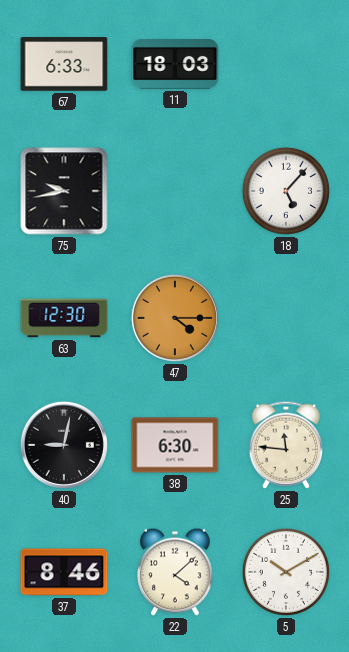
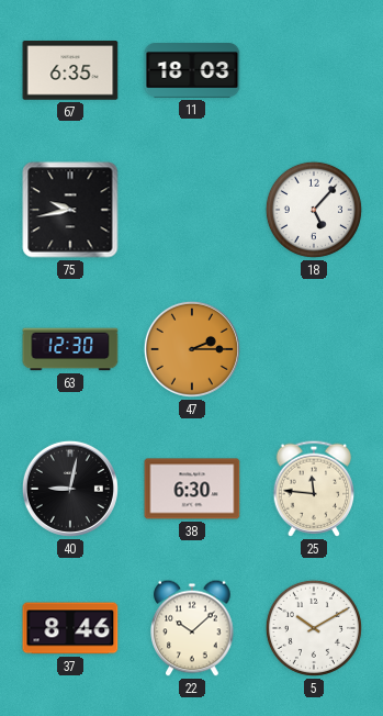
67: 6:33 -> 6:35 (70, 70)
47: 4:15 -> 2:15 (192, 349)
22: 4:08 -> 10:08 (192, 628)
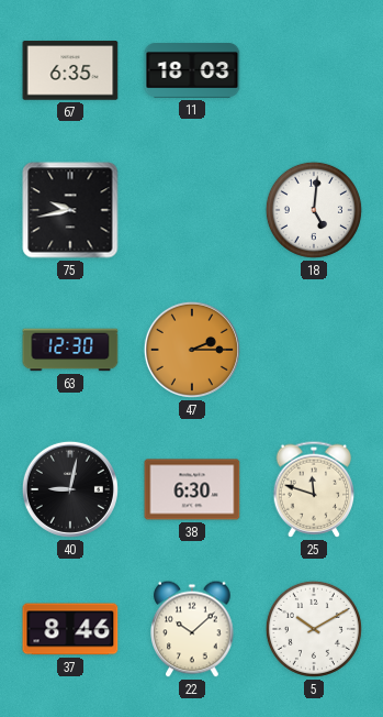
18: 5:07 -> 5:01 (314, 210)
25: 11:46 -> 11:48 (314, 489)
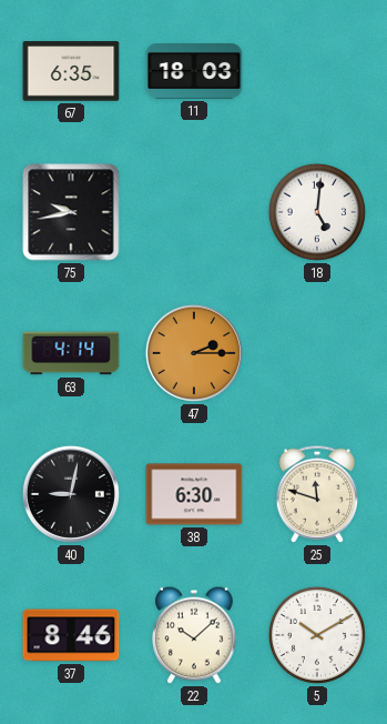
63: 12:30 -> 4:14 (71, 353)
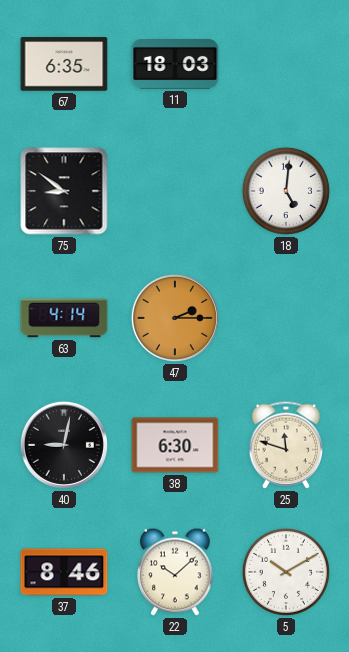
75: 9:43 -> 8:51 (64, 191)
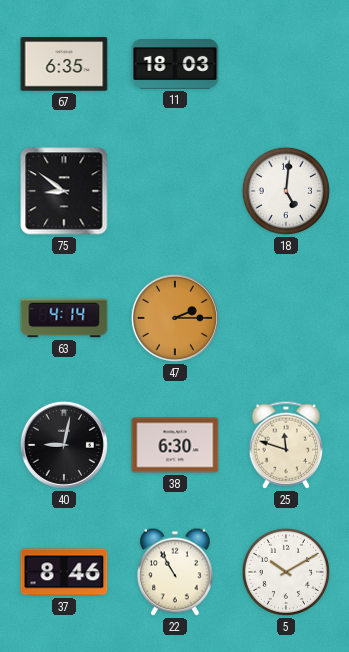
22: 10:08 -> 10:55 (175, 572)
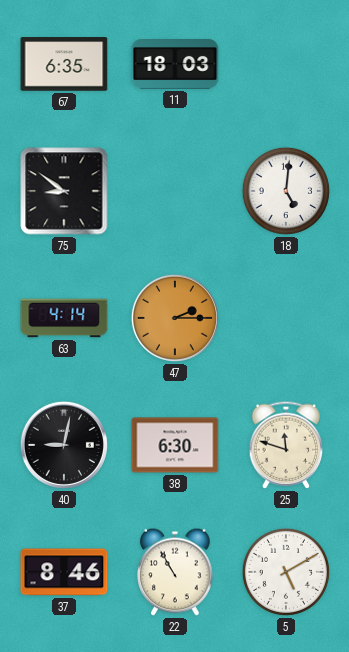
5: 10:10 -> 5:10 (286, 572)
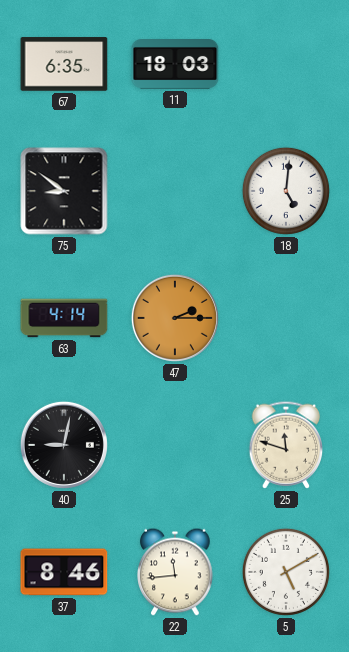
38: 6:30 -> none (175, 445)
22: 10:55 -> 11:44 (175, 572)
